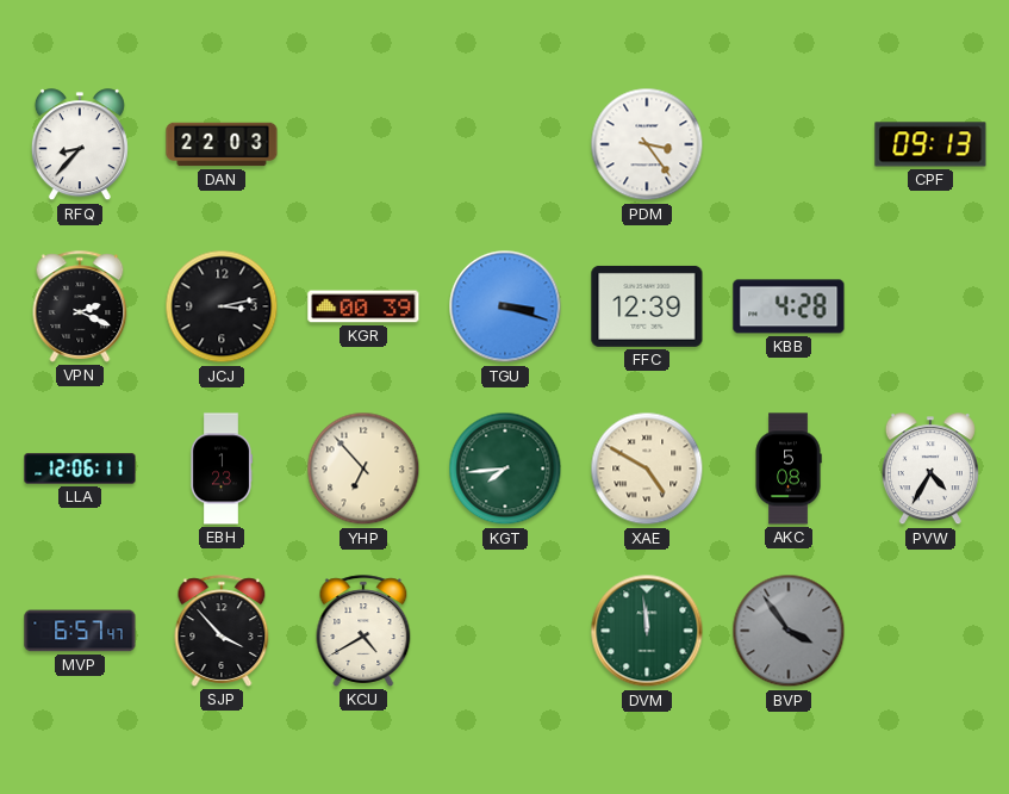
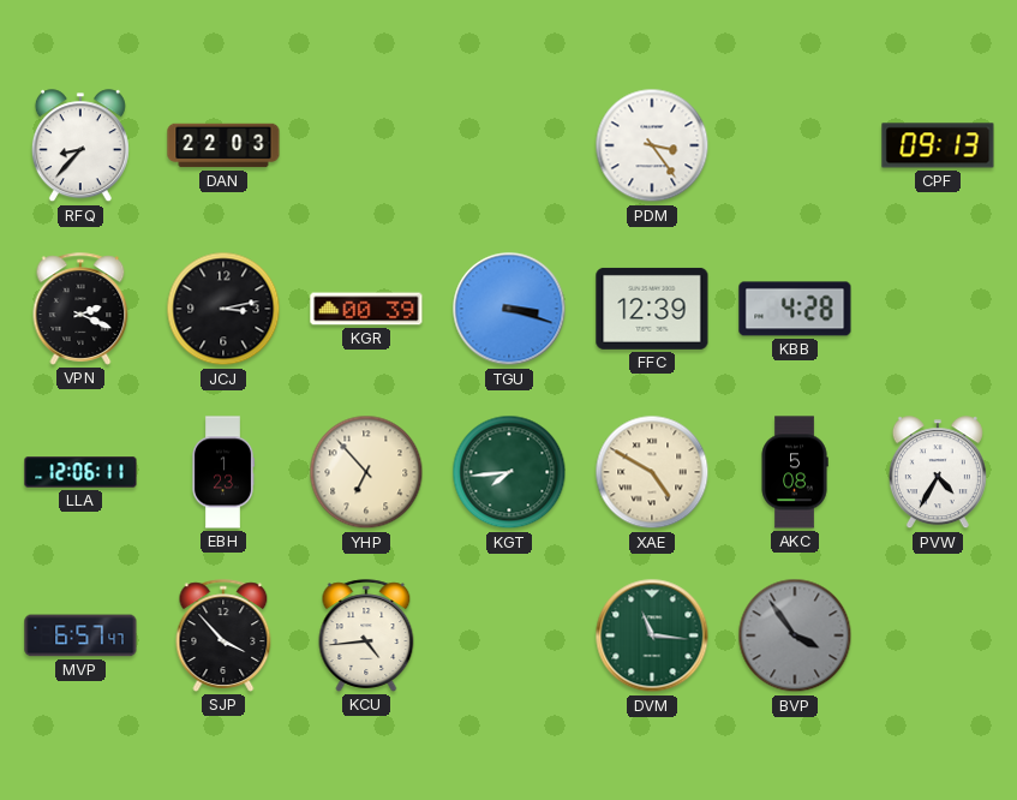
KCU: 4:40 -> 4:44 (366, 635)
DVM: 11:59 -> 11:16 (652, 635)
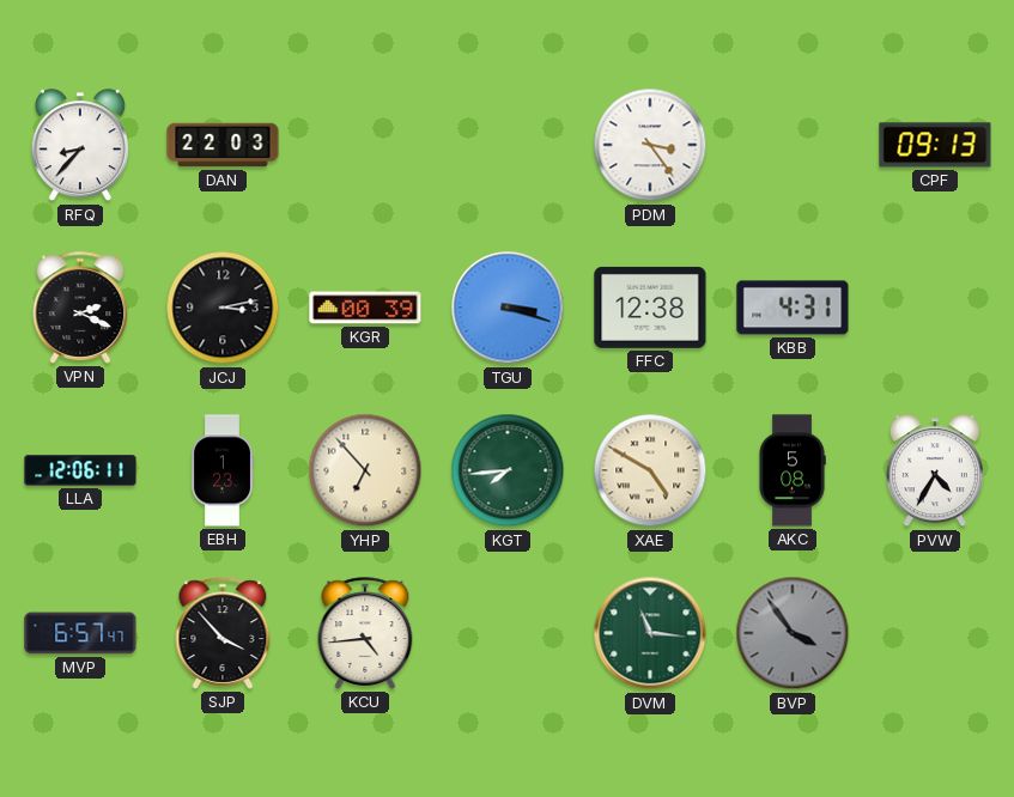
FFC: 12:39 -> 12:38 (650, 308)
KBB: 4:28 -> 4:31 (793, 308)
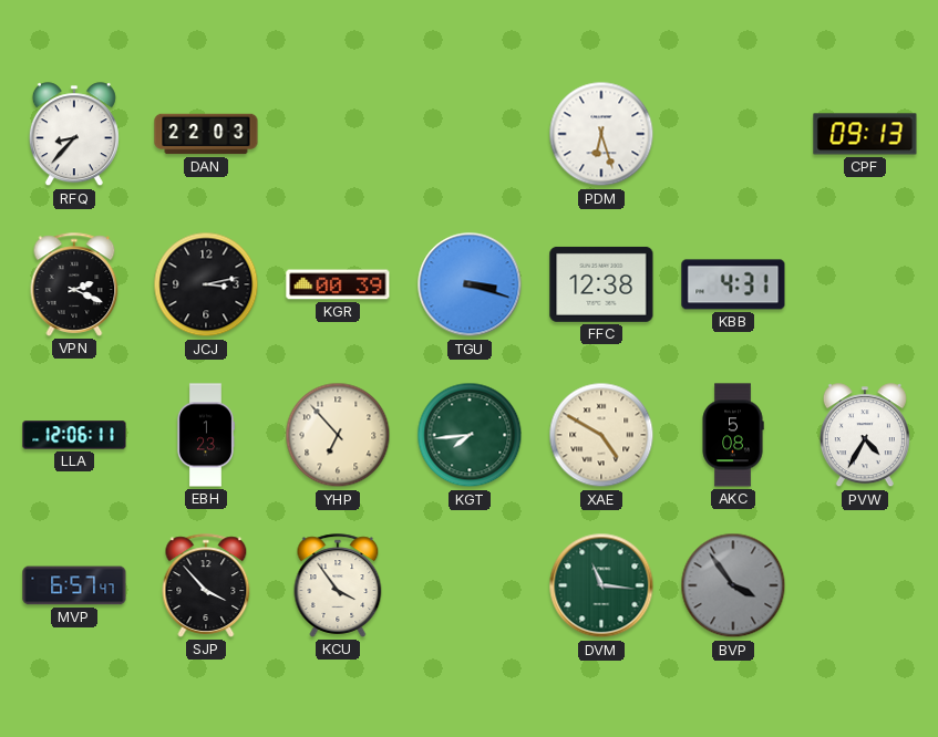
PDM: 3:24 -> 6:27 (601, 134)
KCU: 4:44 -> 3:54 (338, 585)
